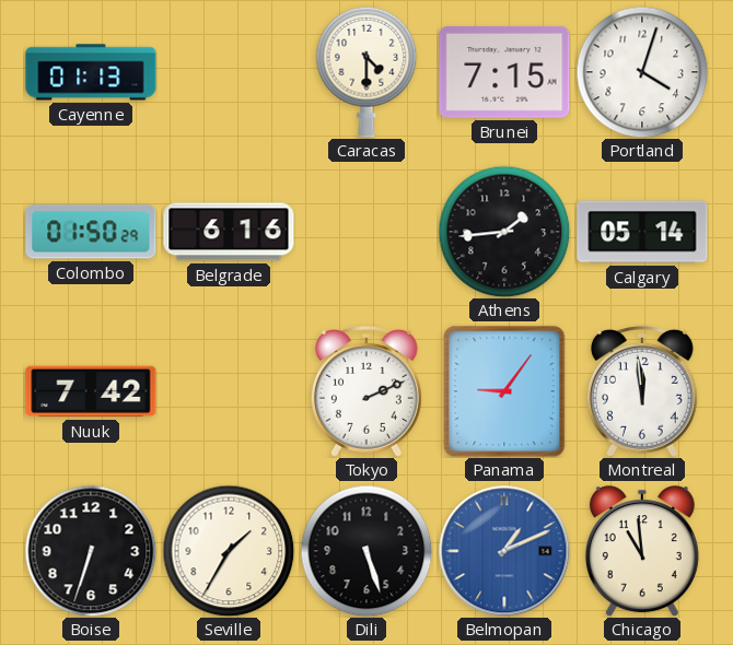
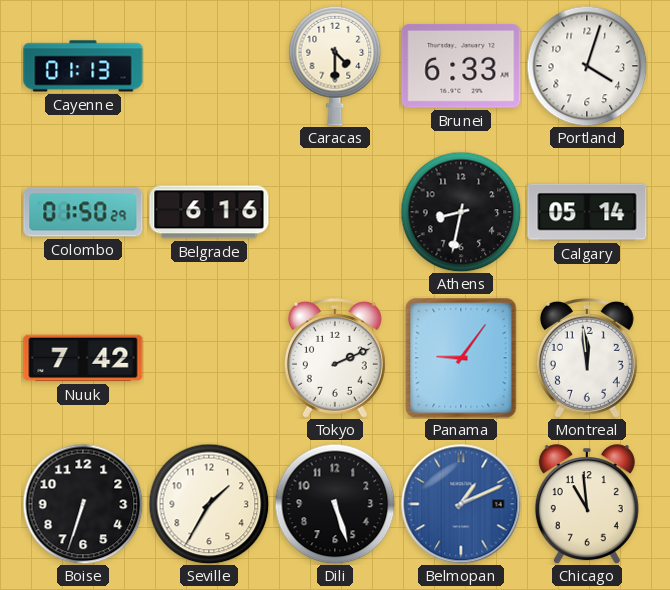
Brunei: 7:15 -> 6:33 (461, 66)
Athens: 1:44 -> 8:32 (461, 212)
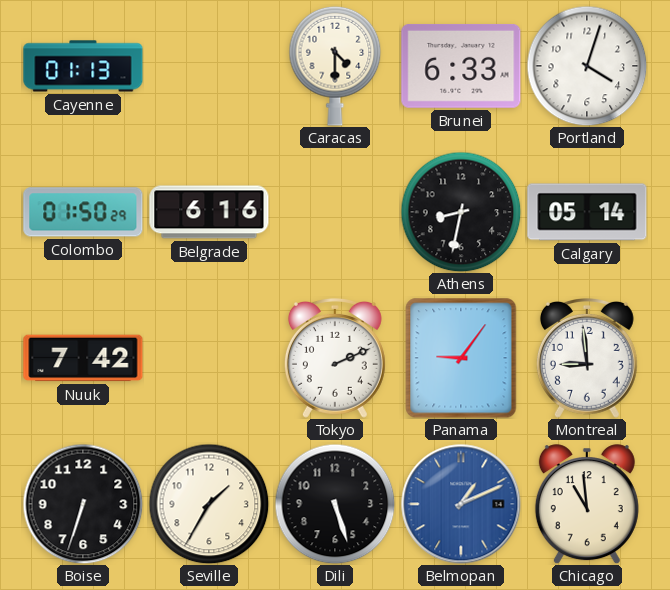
Montreal: 11:59 -> 8:59 (587, 359)
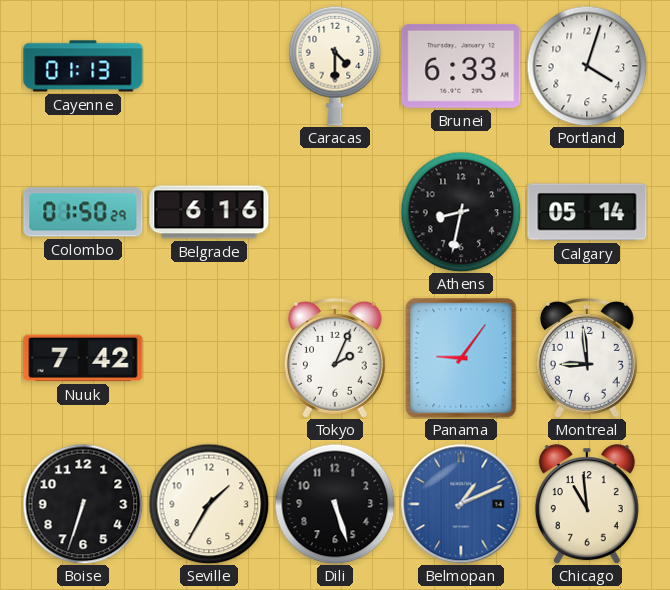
Tokyo: 2:11 -> 2:04 (335, 359)
